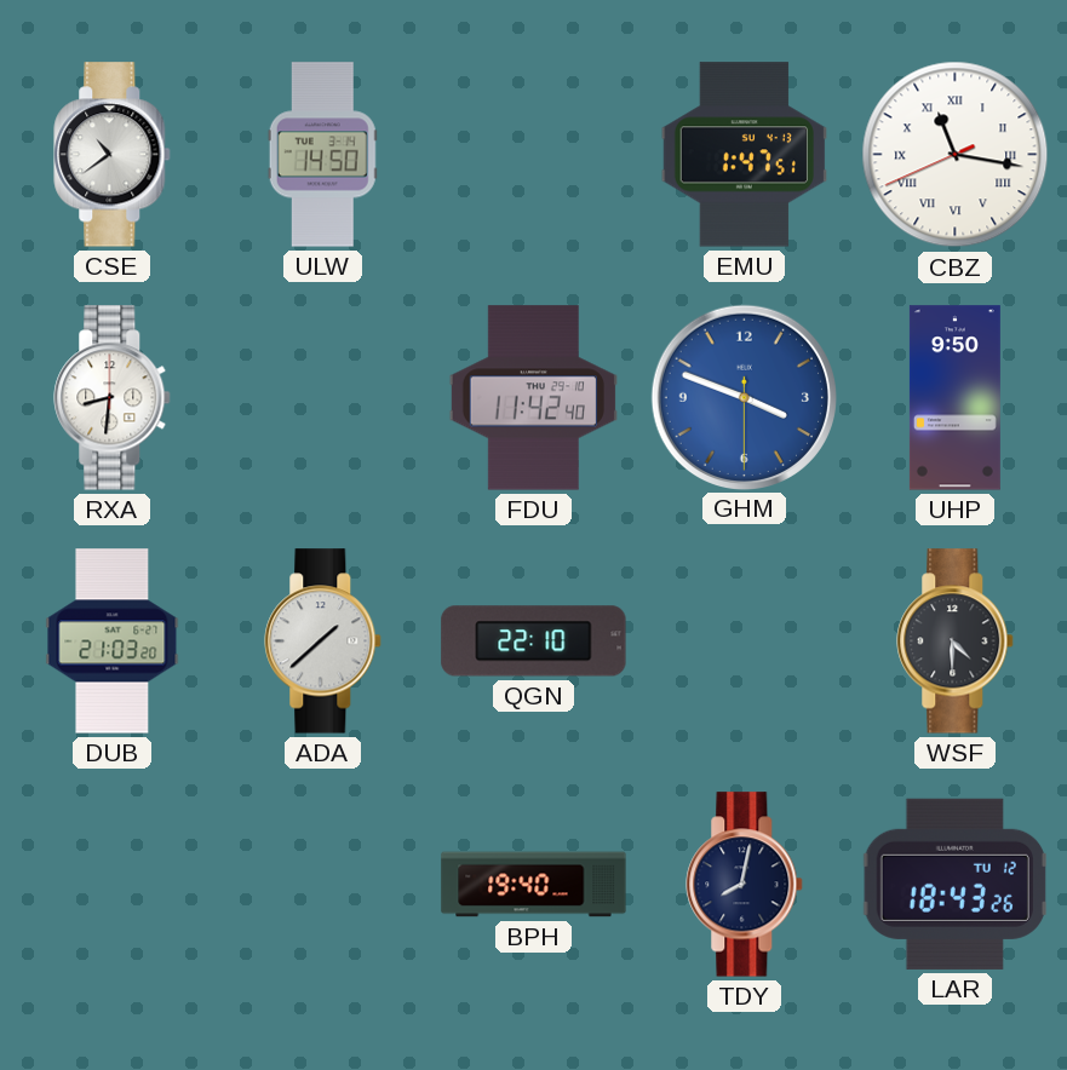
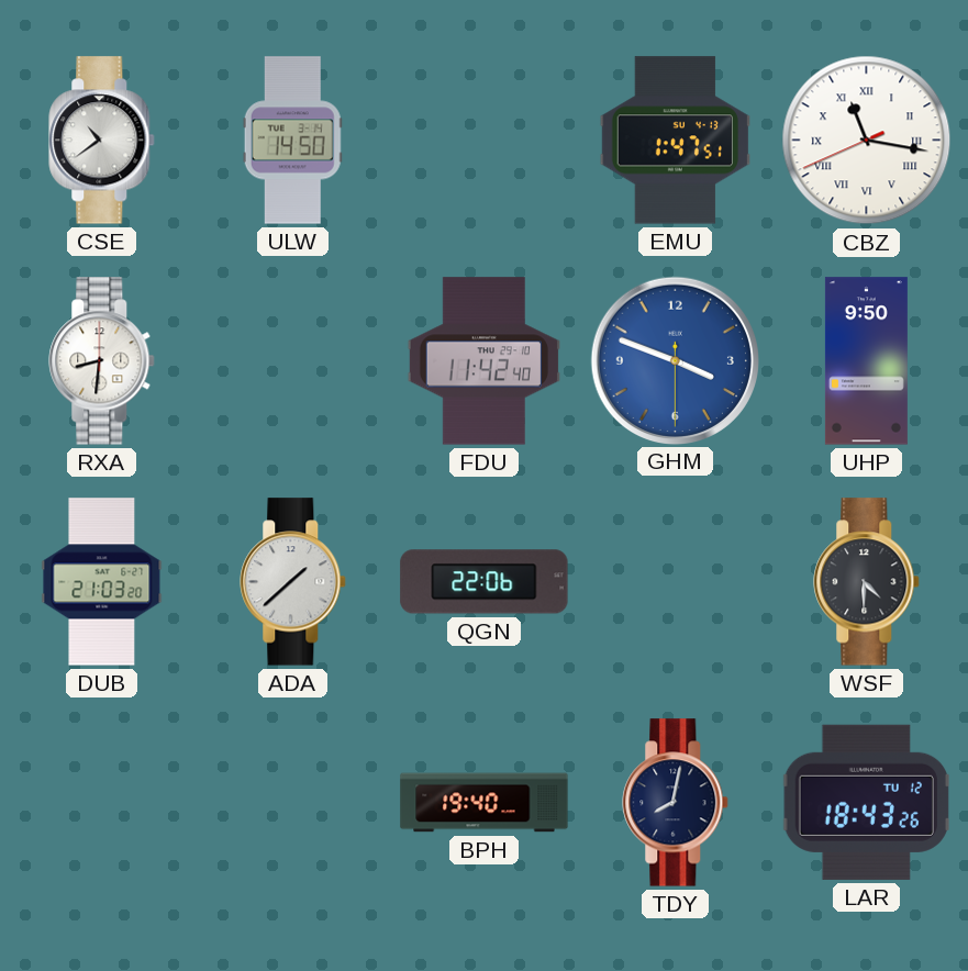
QGN: 22:10 -> 22:06 (485, 582)
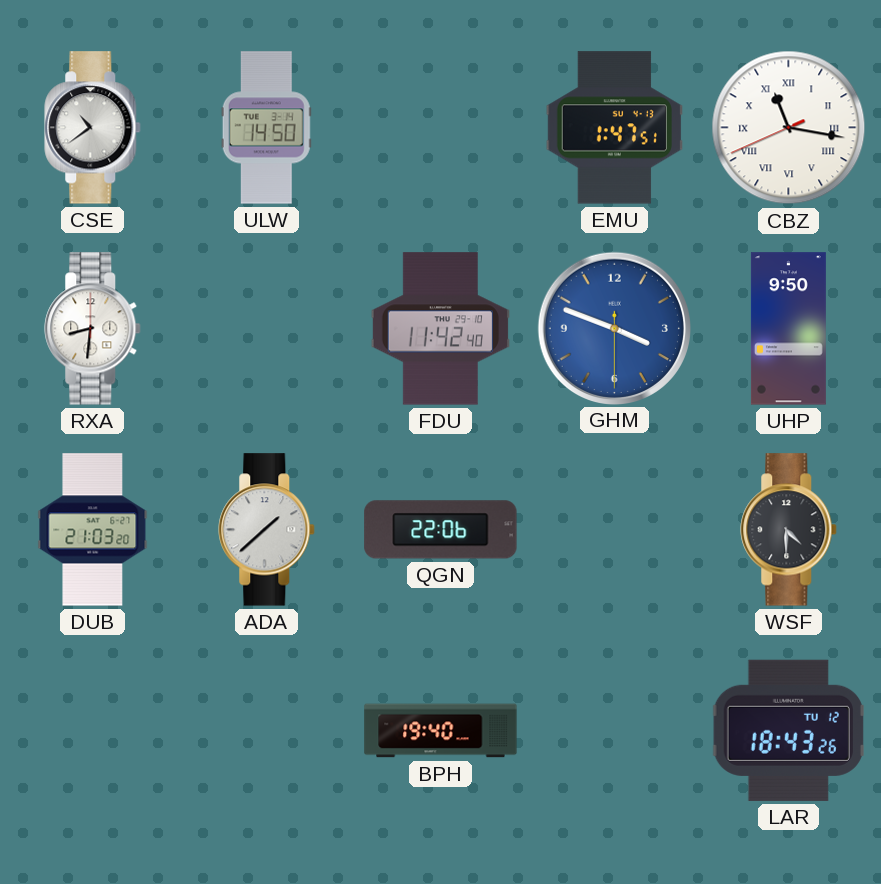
TDY: 8:02 -> none (676, 803)
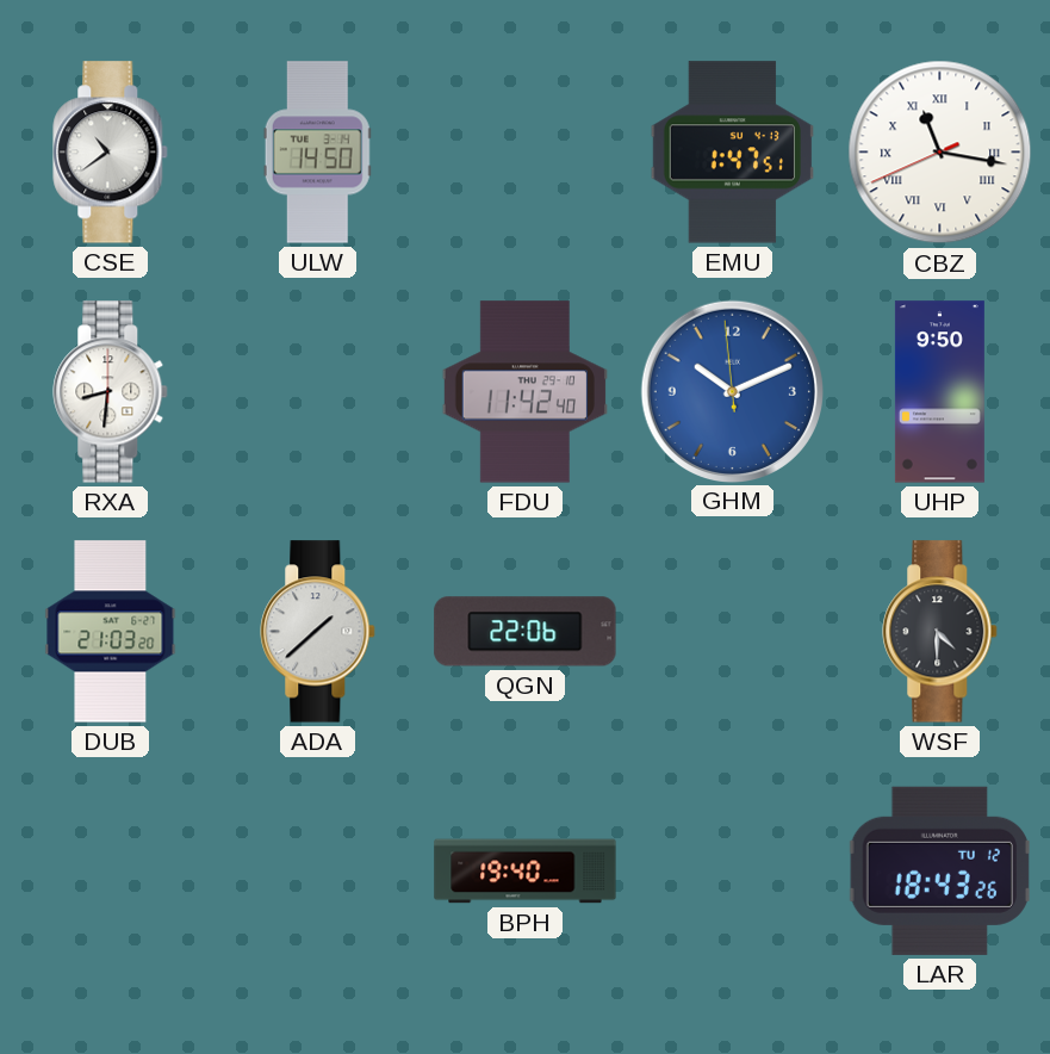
GHM: 3:48 -> 10:10 (732, 391)
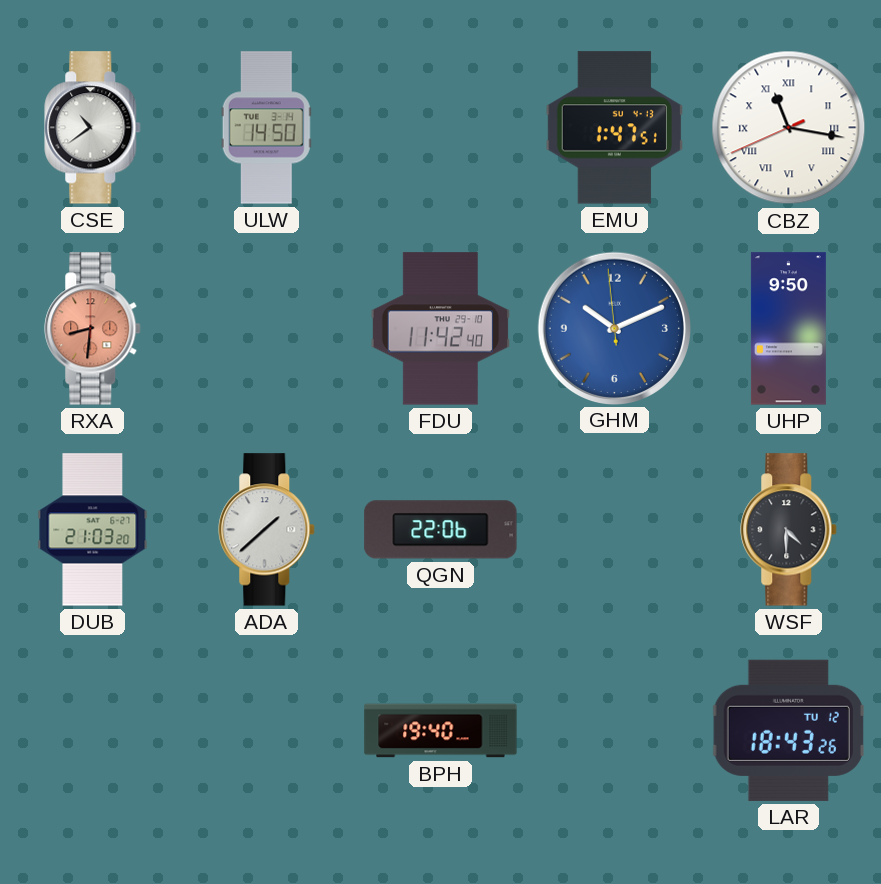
RXA dial: white -> salmon (93, 329)
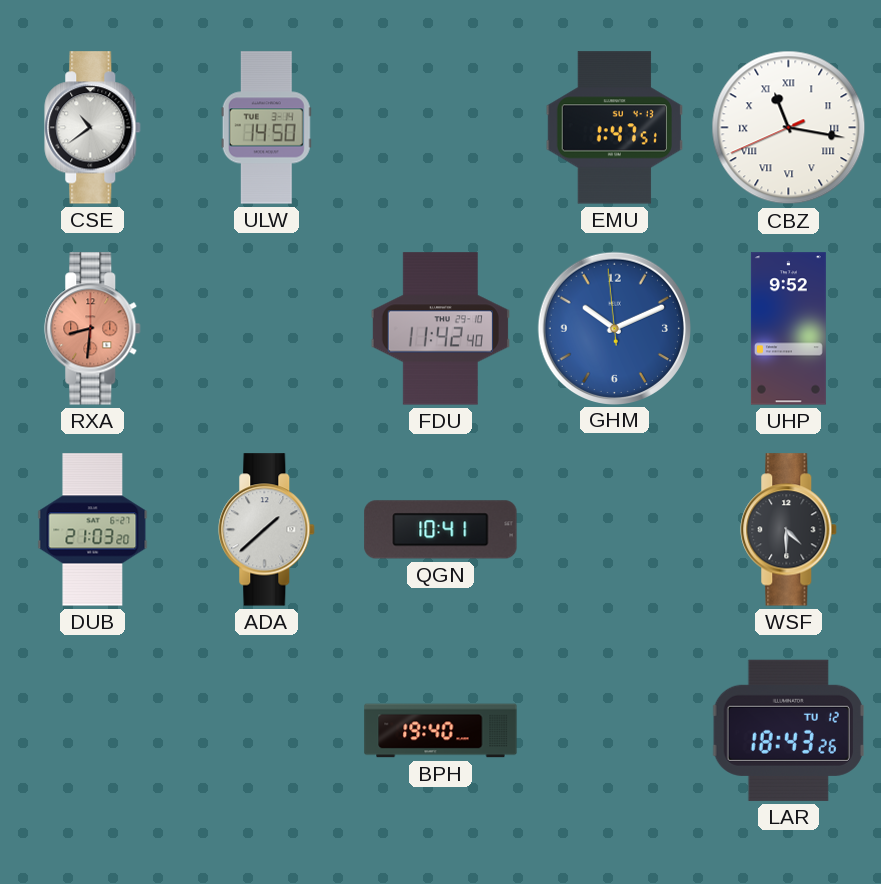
UHP: 9:50 -> 9:52 (788, 329)
QGN: 22:06 -> 10:41 (441, 530)
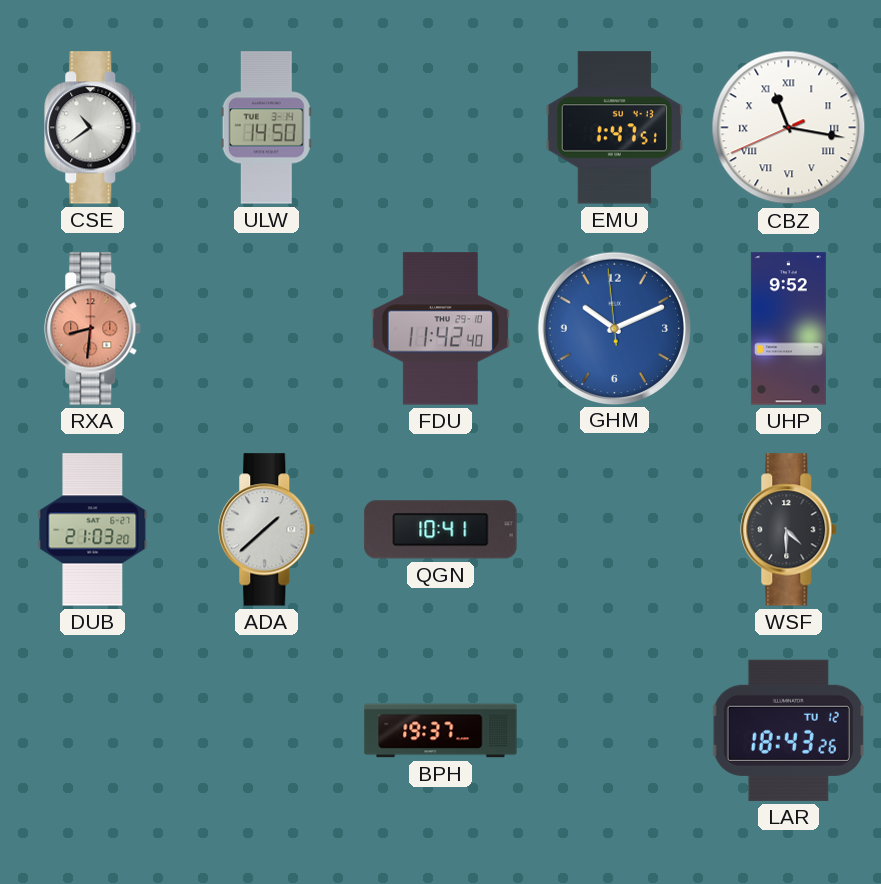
BPH: 19:40 -> 19:37 (441, 731)
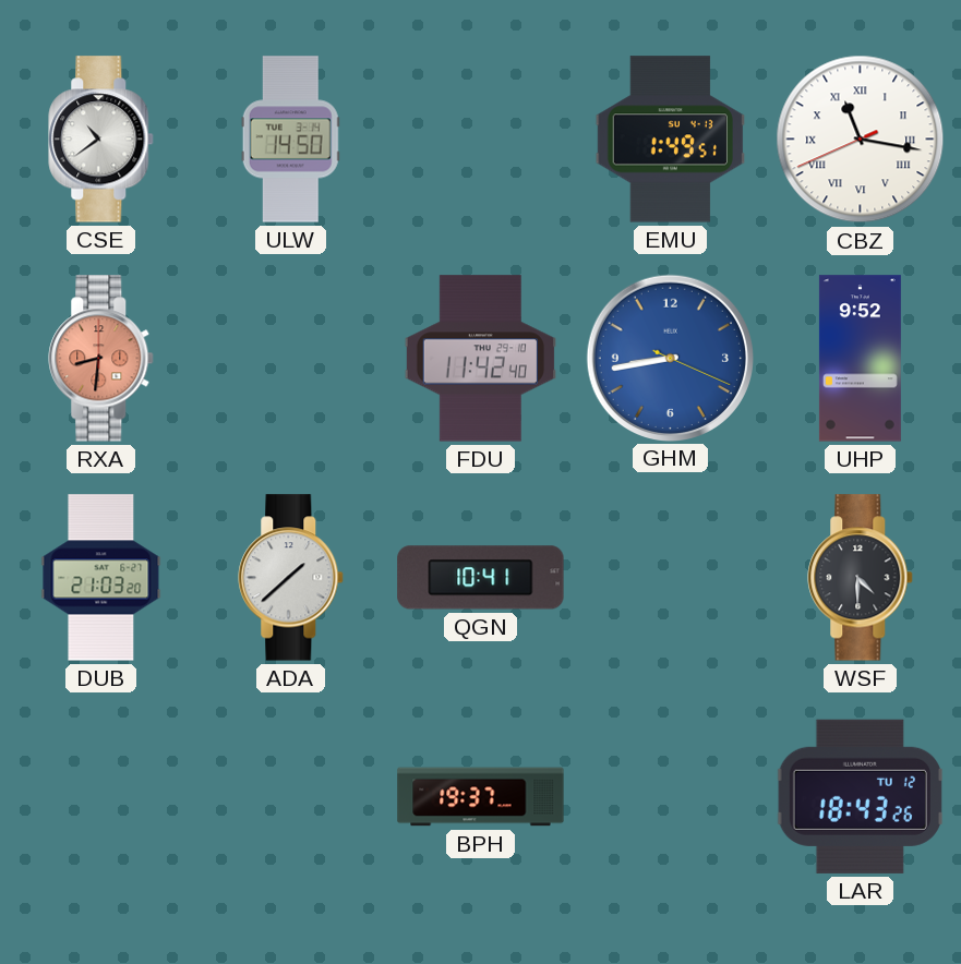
EMU: 1:47 -> 1:49 (670, 140)
GHM: 10:10 -> 8:43 (670, 358)
